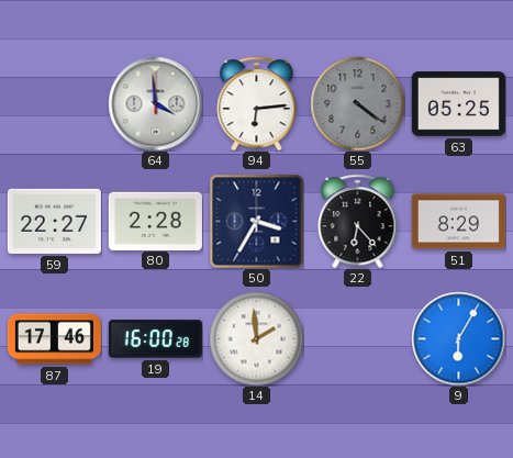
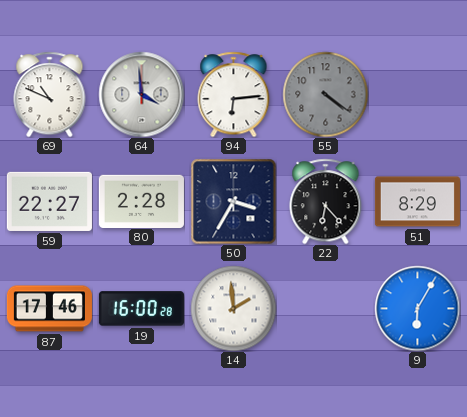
69: none -> 10:49 (50, 94)
63: 05:25 -> none (458, 104)
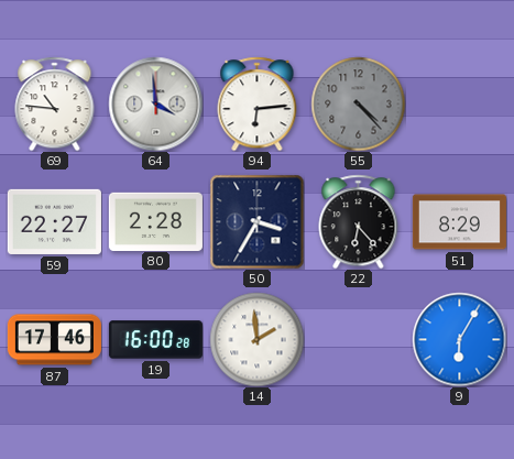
69: 10:49 -> 10:46 (55, 103)
55: 4:21 -> 4:23 (358, 103)
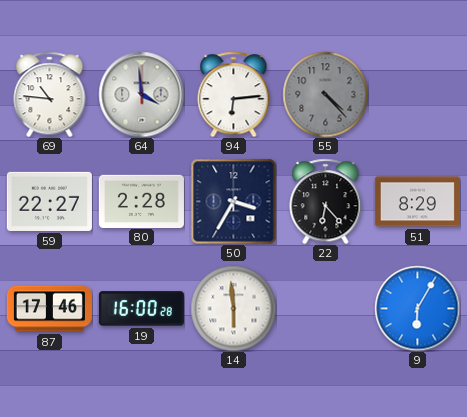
14: 1:59 -> 5:59 (233, 308)
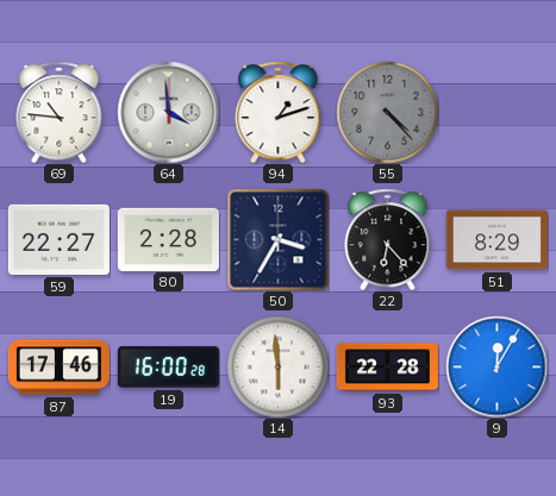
94: 6:14 -> 1:12 (279, 112)
93: none -> 22:28 (387, 368)
9: 6:05 -> 12:05 (496, 366)
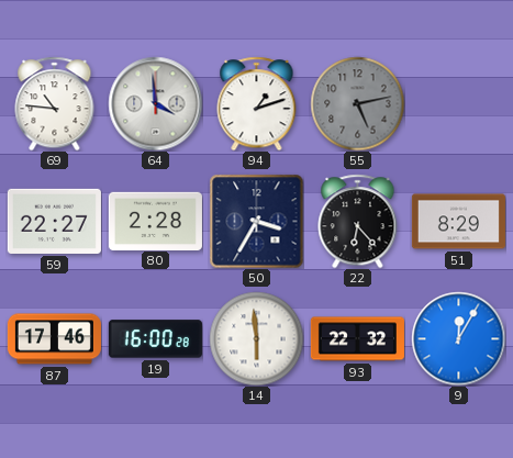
55: 4:23 -> 5:13 (357, 103)
93: 22:28 -> 22:32 (357, 339)
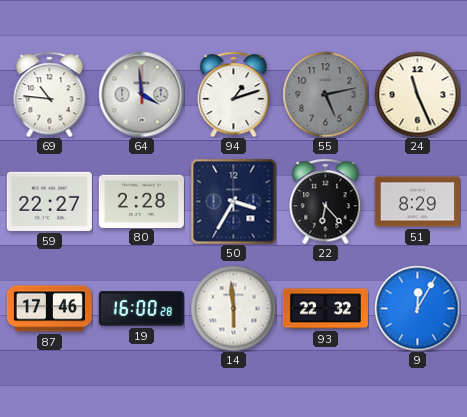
24: none -> 11:26 (417, 94)
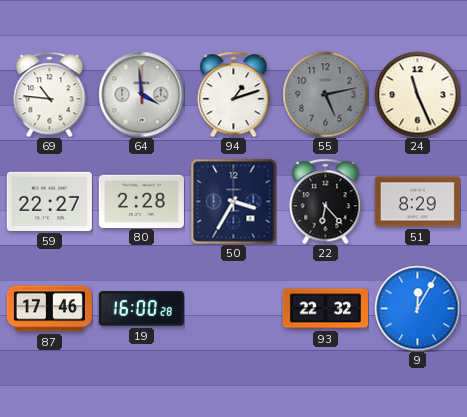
14: 5:59 -> none (233, 308)
